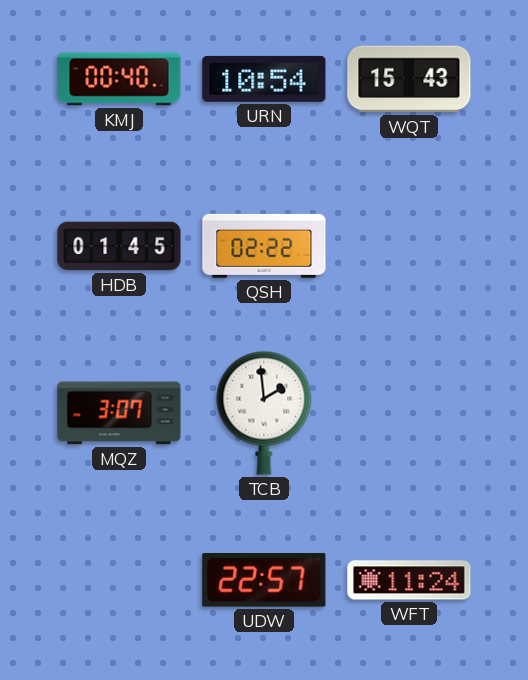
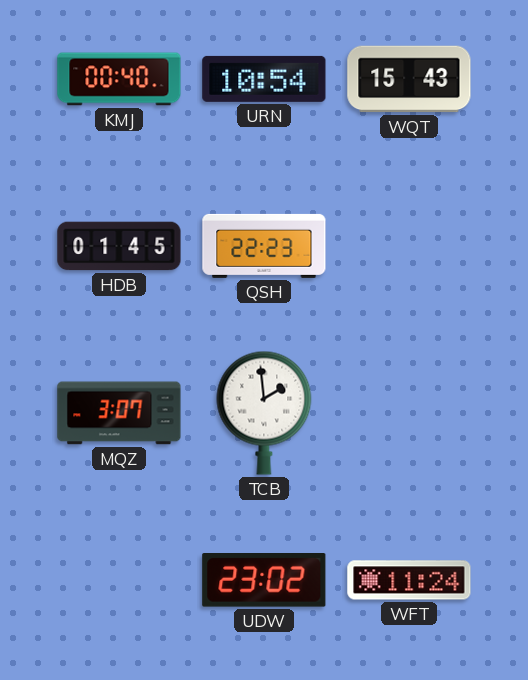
QSH: 02:22 -> 22:23 (264, 246)
UDW: 22:57 -> 23:02 (264, 581)
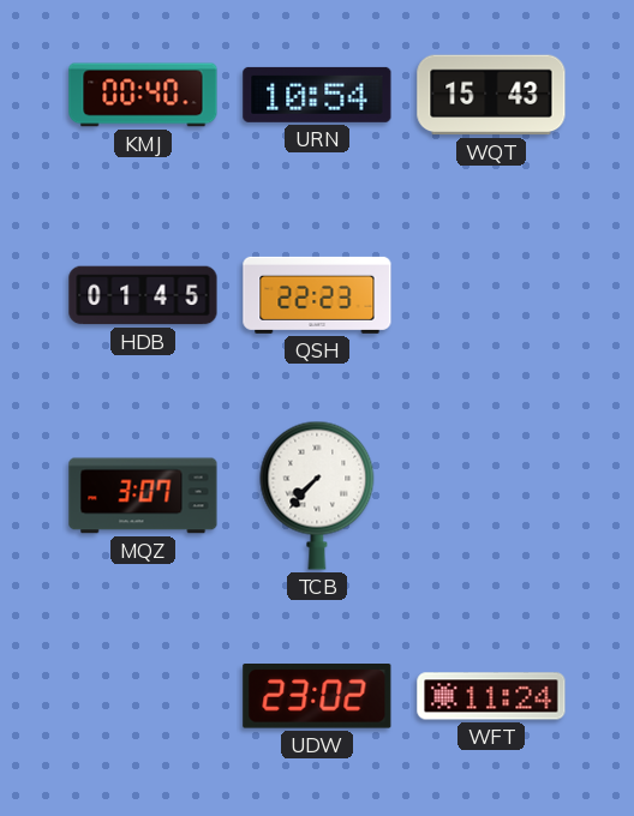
TCB: 1:59 -> 7:37 (317, 496)
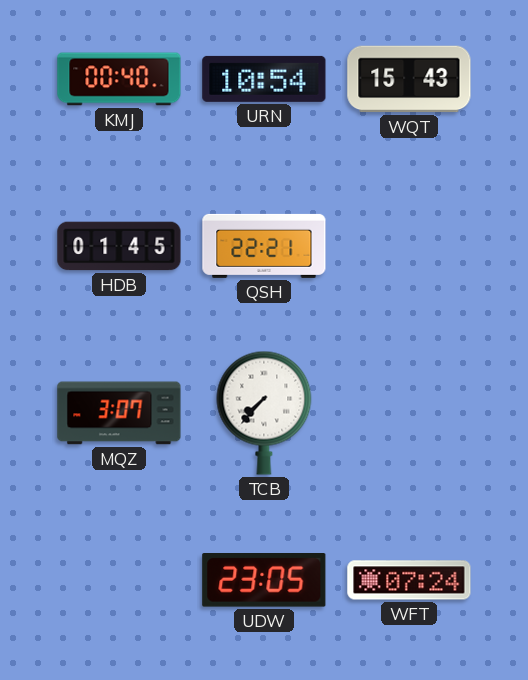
QSH: 22:23 -> 22:21 (264, 246)
UDW: 23:02 -> 23:05 (264, 581)
WFT: 11:24 -> 07:24 (409, 580)
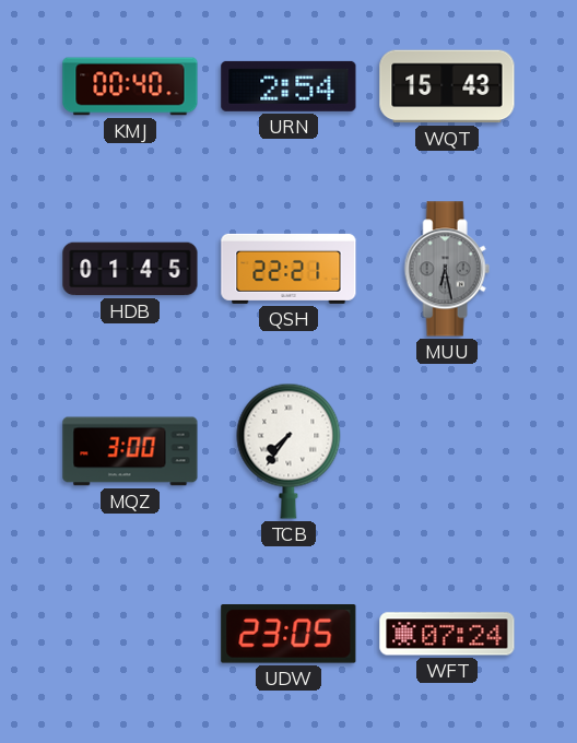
URN: 10:54 -> 2:54 (288, 86)
MUU: none -> 6:28 (447, 269)
MQZ: 3:07 -> 3:00 (130, 451)
TCB: 7:37 -> 7:36 (288, 451)
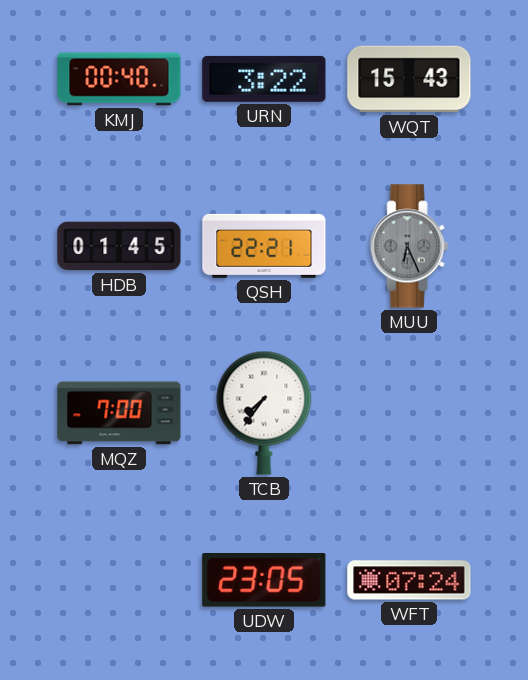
URN: 2:54 -> 3:22 (264, 79)
MUU: 6:28 -> 6:26 (409, 246)
MQZ: 3:00 -> 7:00 (119, 413)
